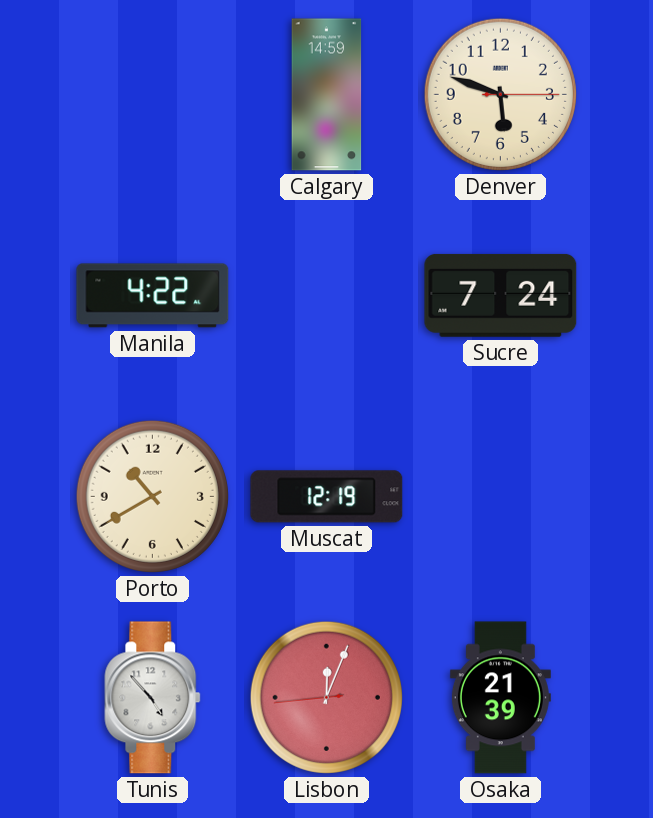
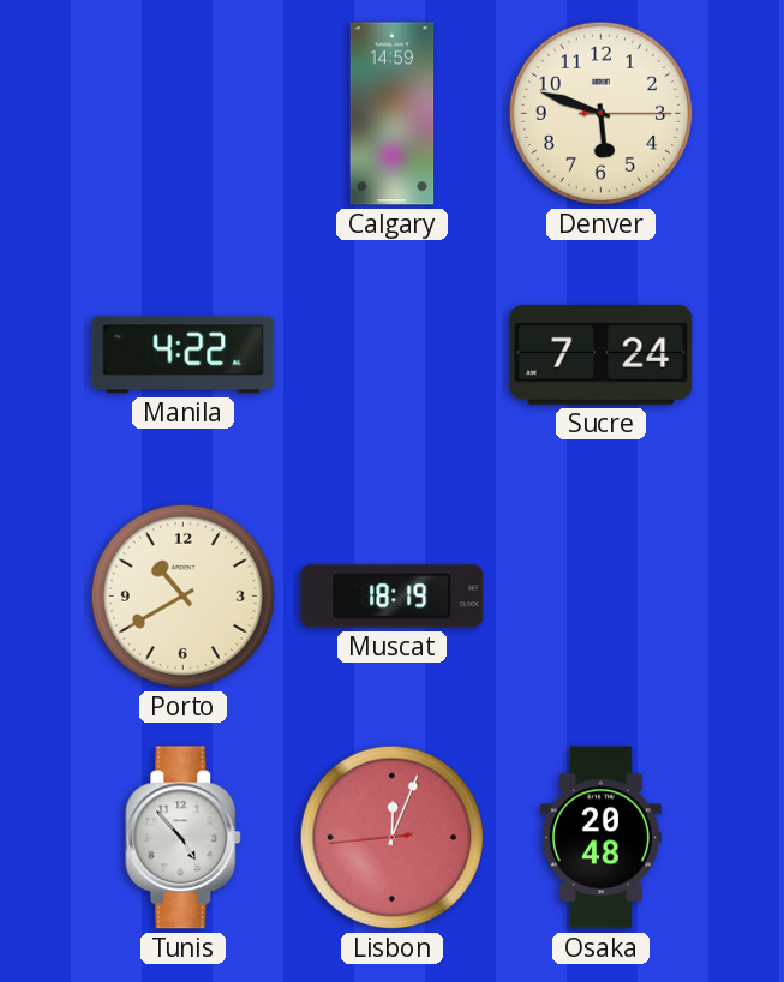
Muscat: 12:19 -> 18:19 (393, 597)
Osaka: 21:39 -> 20:48 (600, 838)
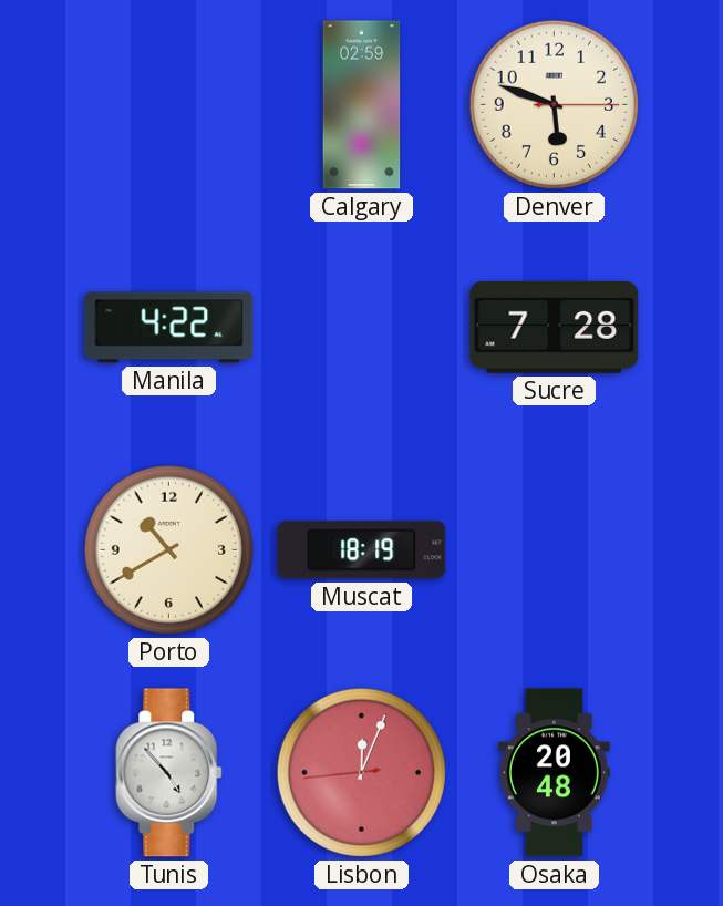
Calgary: 14:59 -> 02:59 (362, 105)
Sucre: 7:24 -> 7:28 (555, 327)
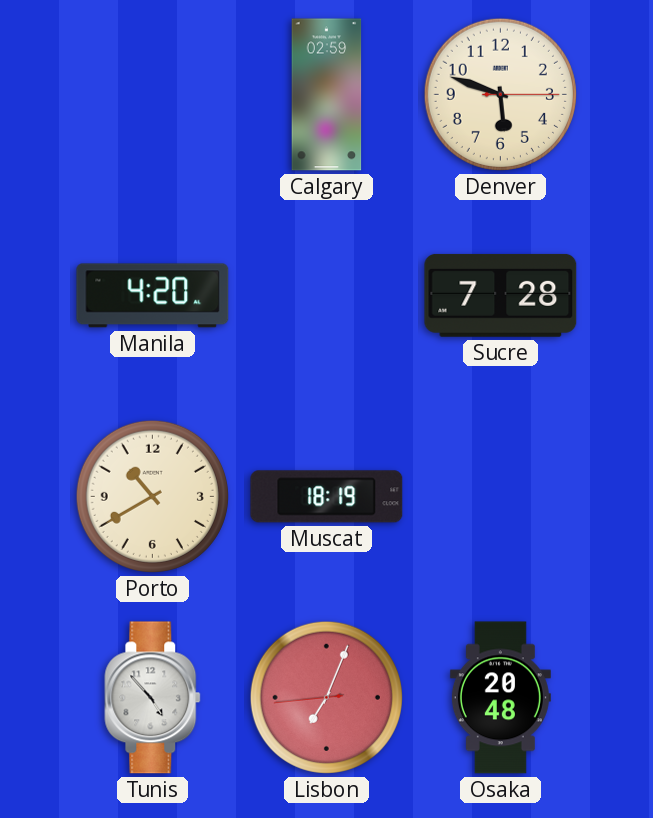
Manila: 4:22 -> 4:20 (153, 296)
Lisbon: 12:03 -> 7:03 (326, 697)
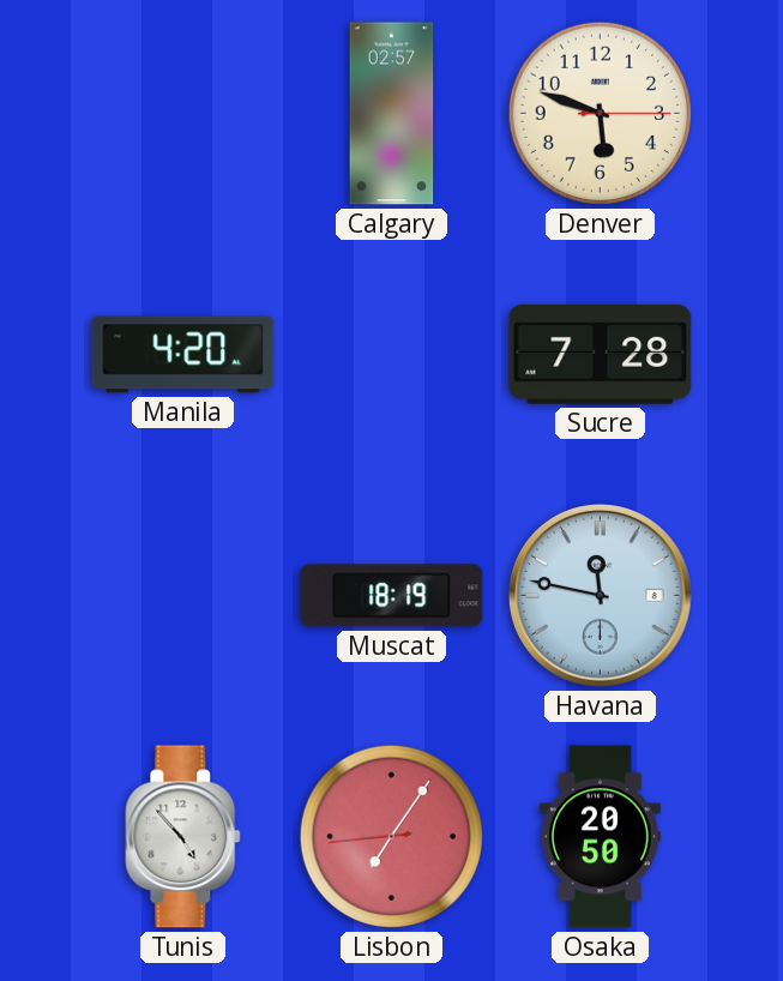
Calgary: 02:59 -> 02:57 (392, 114)
Porto: 10:40 -> none (152, 496)
Havana: none -> 11:47 (601, 596)
Lisbon: 7:03 -> 7:05 (391, 836)
Osaka: 20:48 -> 20:50 (600, 837)
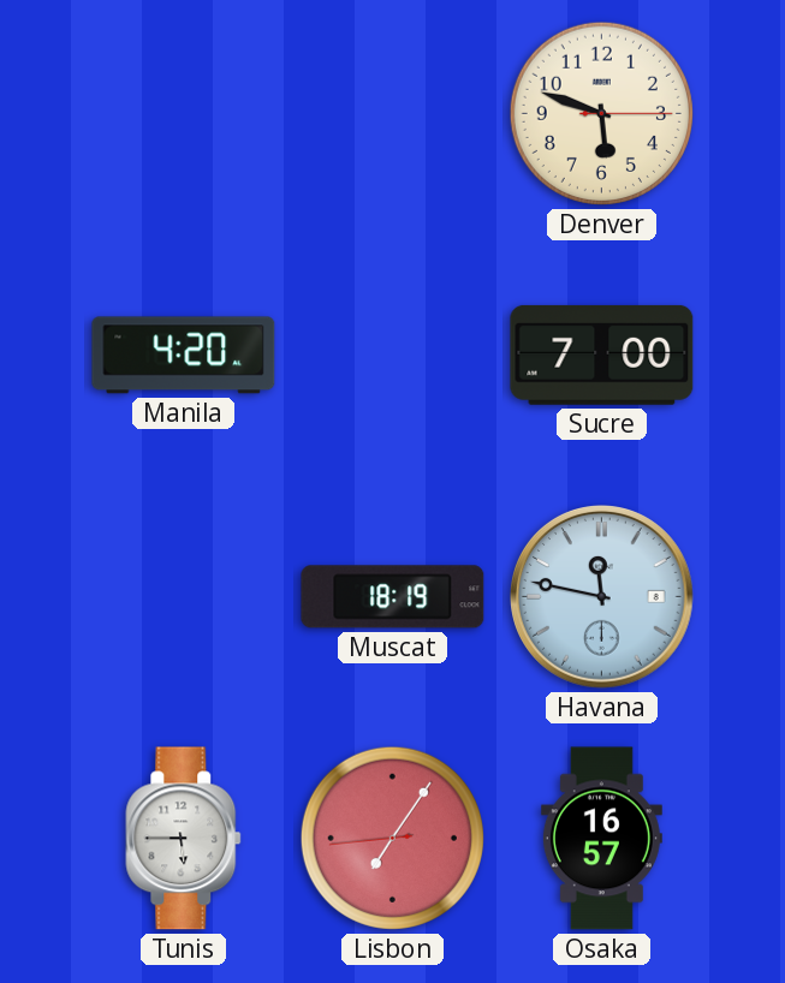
Calgary: 02:57 -> none (392, 114)
Sucre: 7:28 -> 7:00 (602, 355)
Tunis: 4:53 -> 5:45 (184, 839)
Osaka: 20:50 -> 16:57 (601, 839)
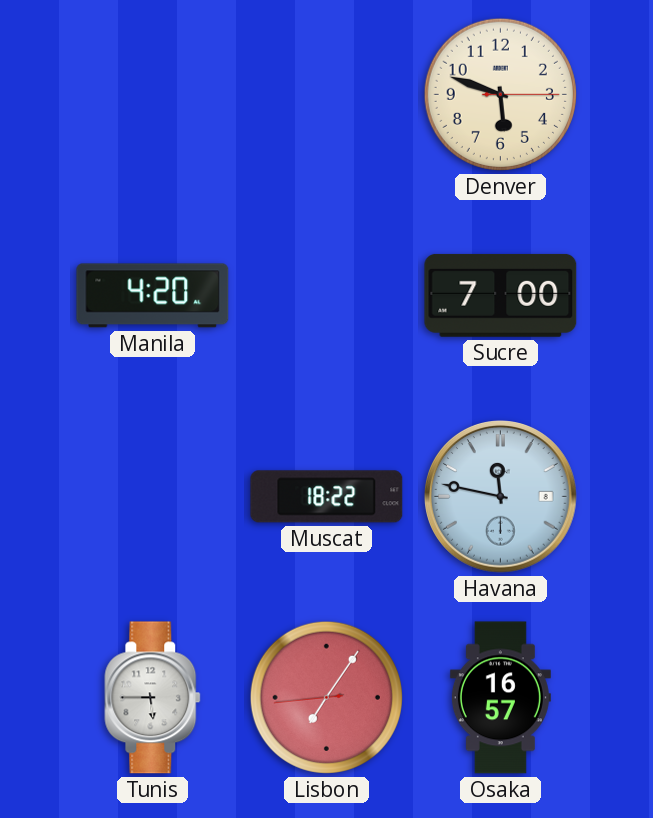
Muscat: 18:19 -> 18:22 (327, 497)
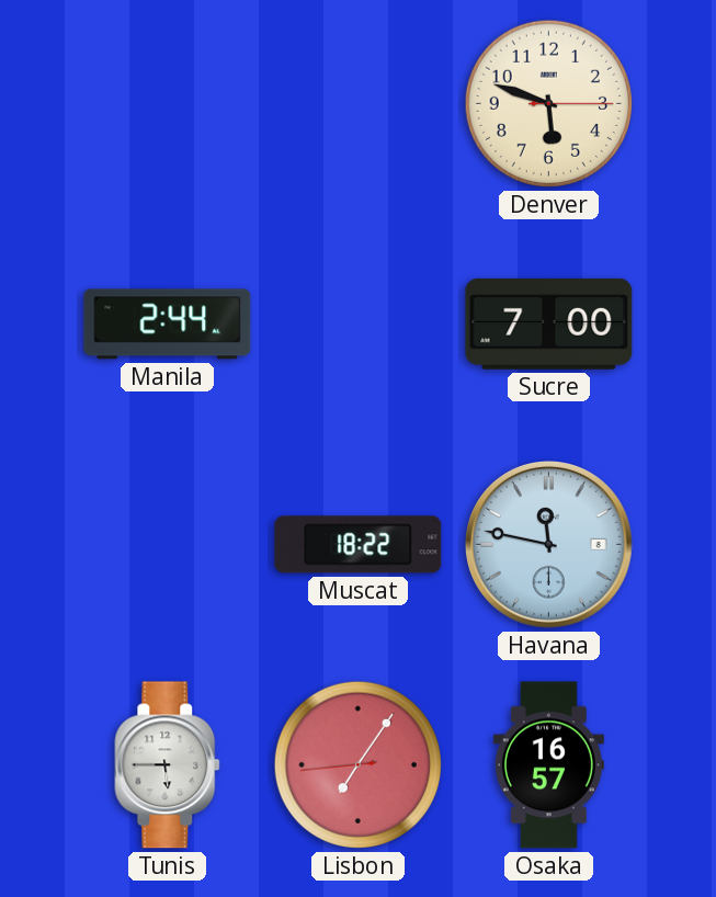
Manila: 4:20 -> 2:44 (168, 325)
